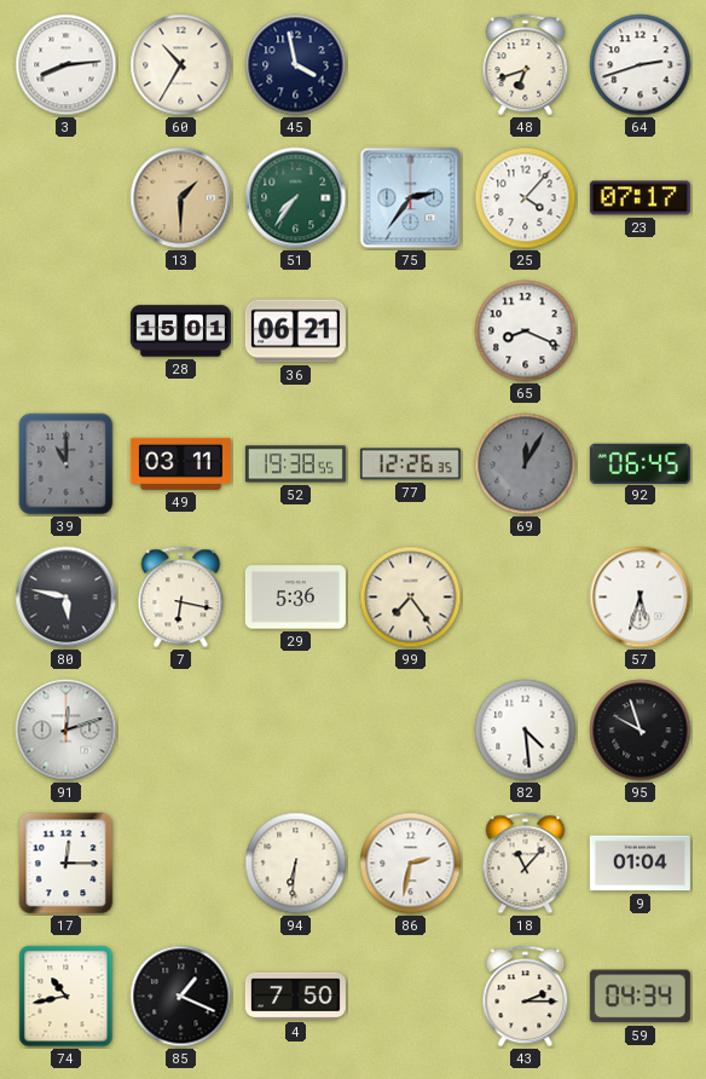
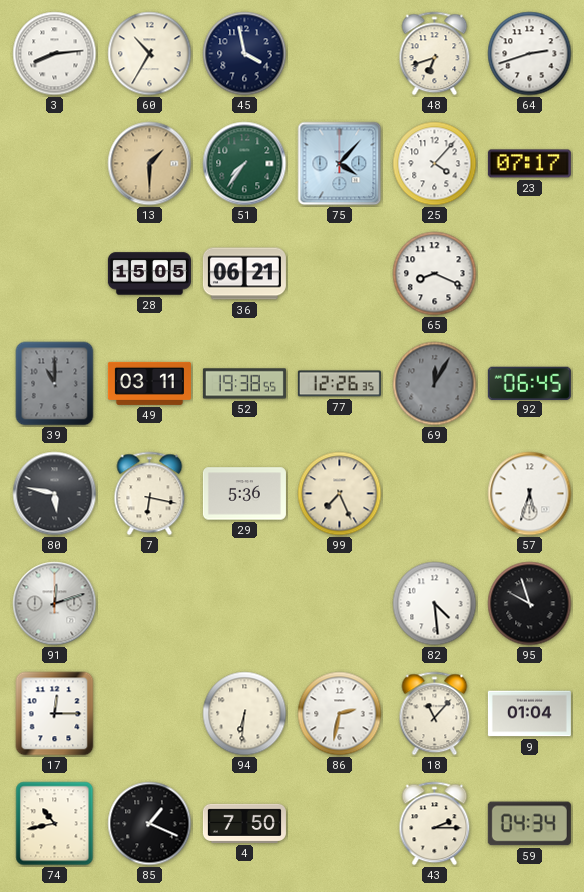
75: 2:36 -> 4:07 (340, 164)
28: 15:01 -> 15:05 (149, 274)
99: 7:24 -> 7:26 (340, 494)
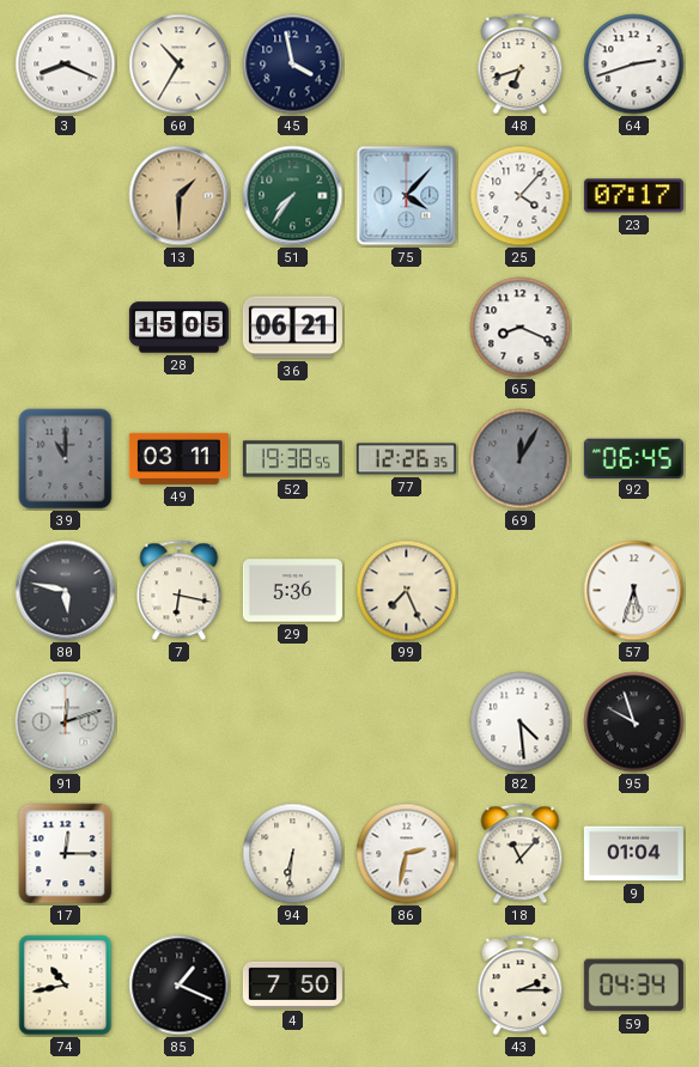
3: 8:14 -> 8:19 (66, 65)
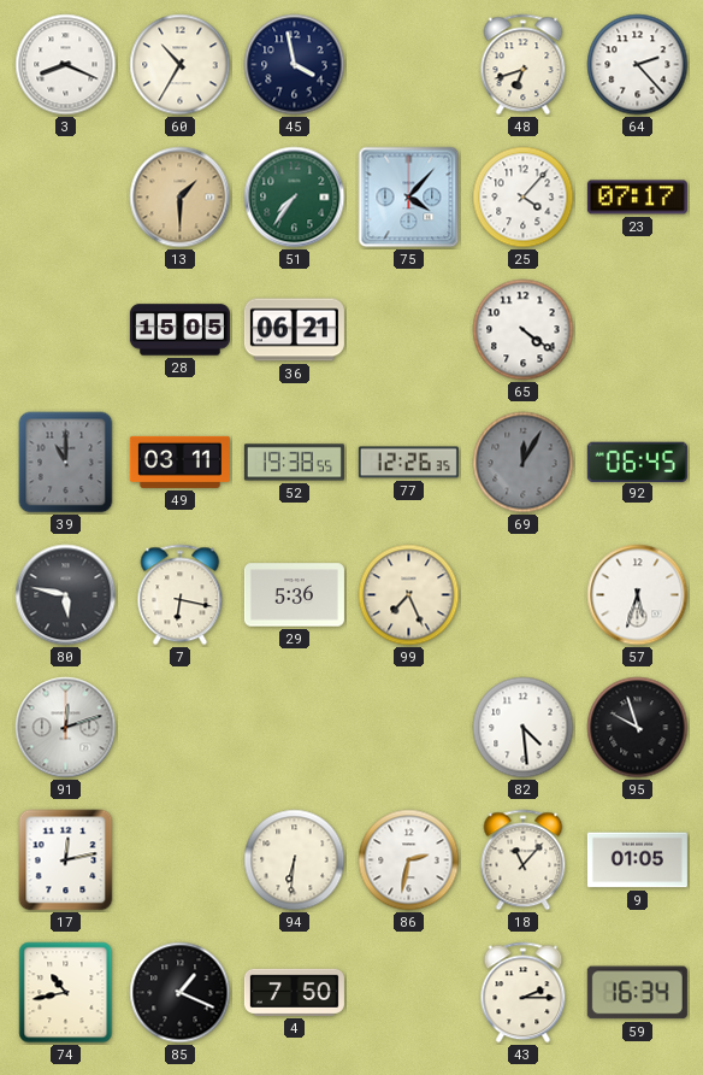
64: 2:42 -> 2:23 (638, 65)
65: 8:19 -> 4:21 (524, 330)
17: 12:15 -> 12:13 (66, 860)
9: 01:04 -> 01:05 (637, 860)
59: 04:34 -> 16:34 (637, 993)
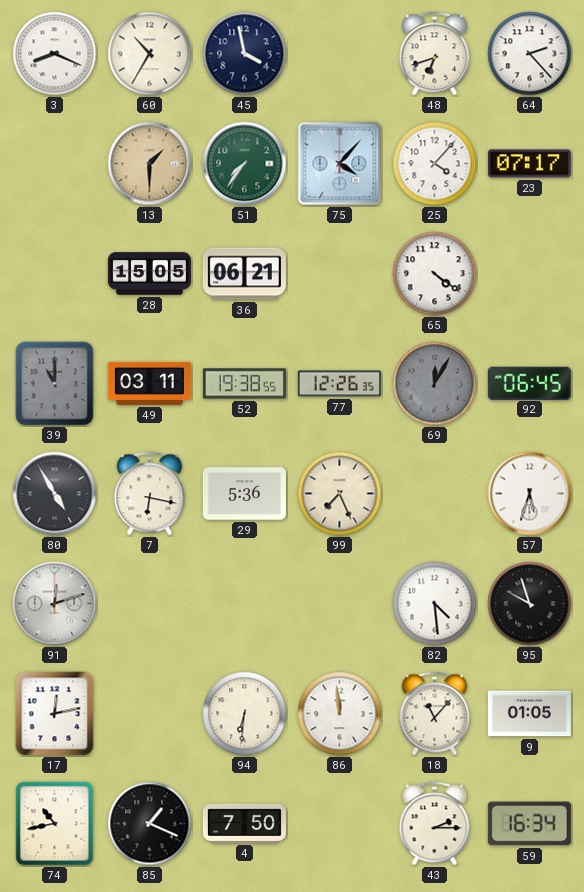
80: 5:47 -> 4:55 (55, 494)
86: 2:32 -> 11:59 (340, 714)
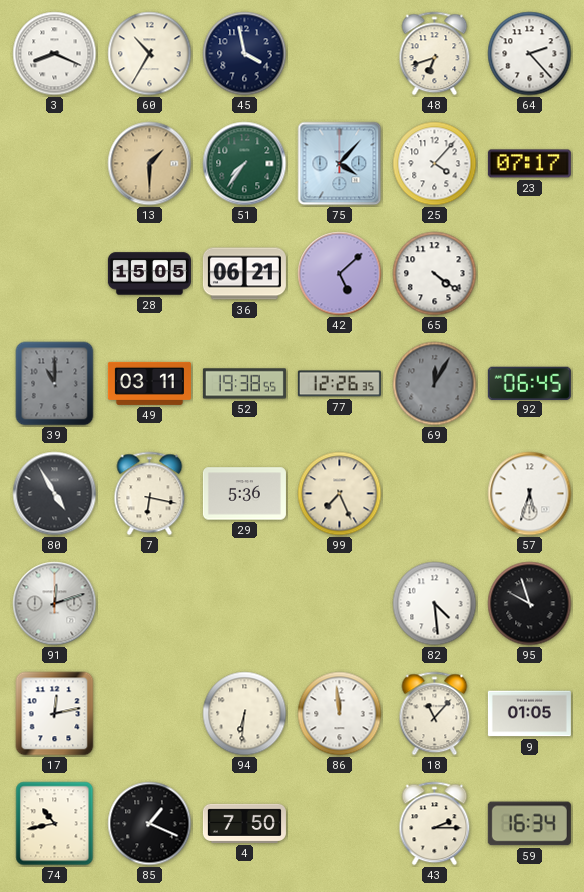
42: none -> 5:08 (340, 274)
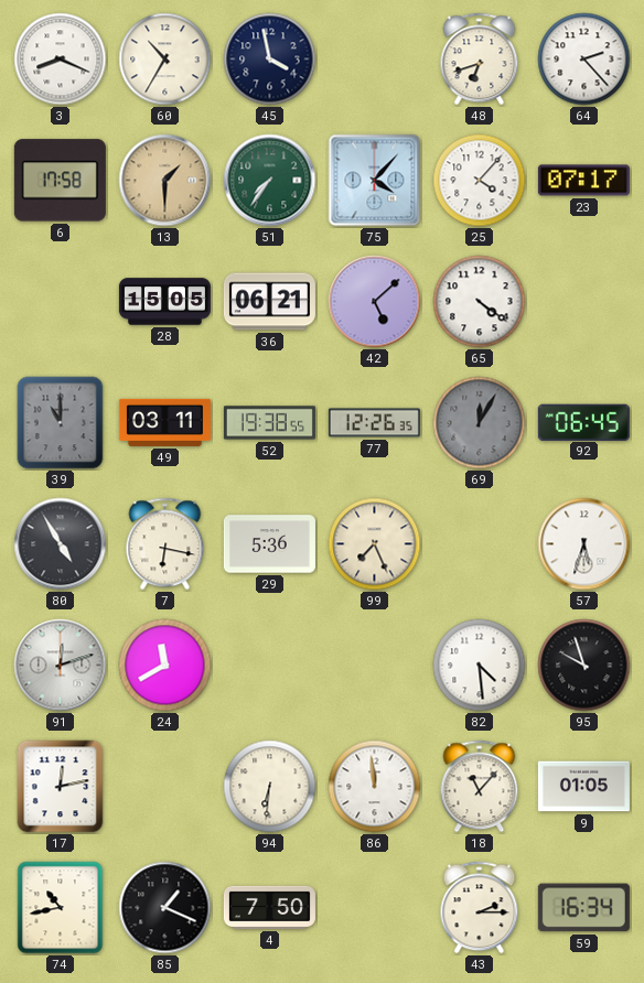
6: none -> 17:58 (60, 181)
24: none -> 11:40 (165, 666)
